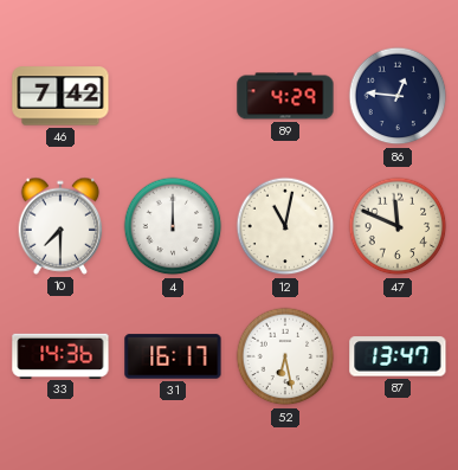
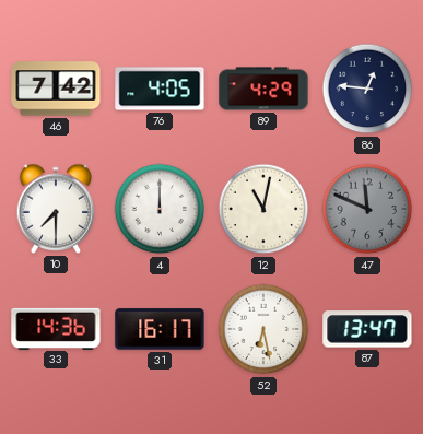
76: none -> 4:05 (160, 89)
47 dial: cream -> grey (367, 209)
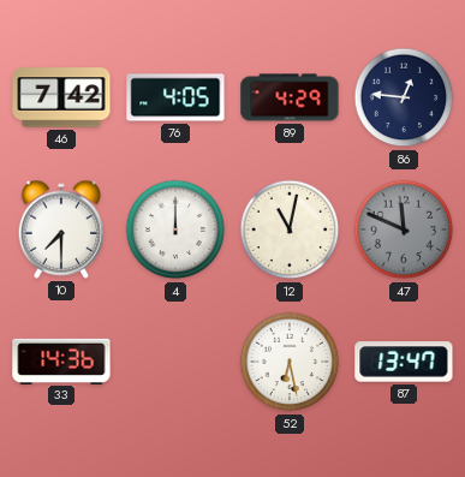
31: 16:17 -> none (160, 329)
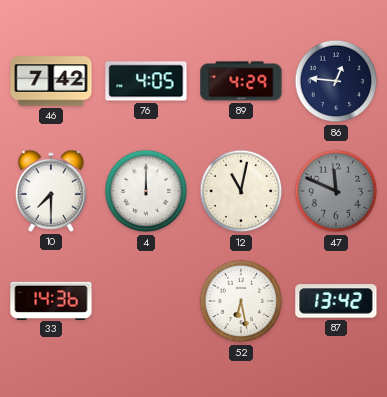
87: 13:47 -> 13:42 (336, 301)
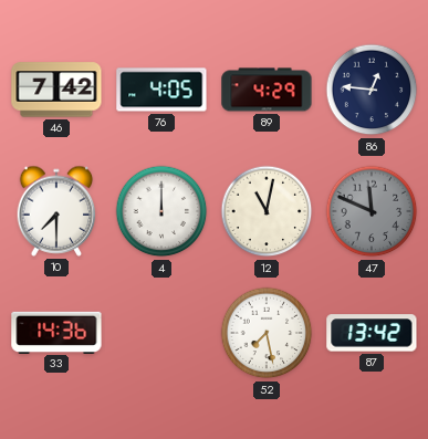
52: 6:28 -> 7:28 (267, 333)
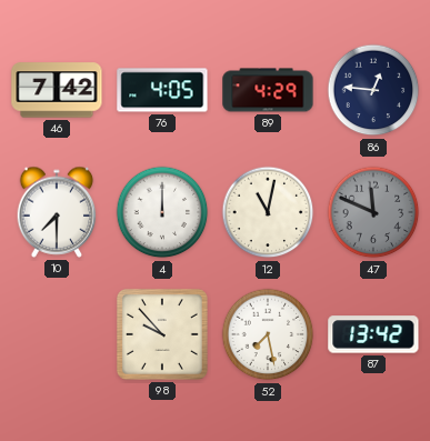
33: 14:36 -> none (56, 332)
98: none -> 9:53 (162, 334)
